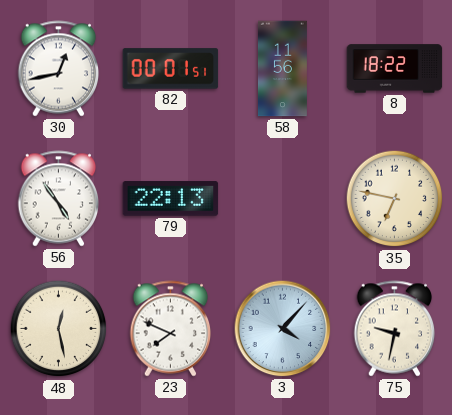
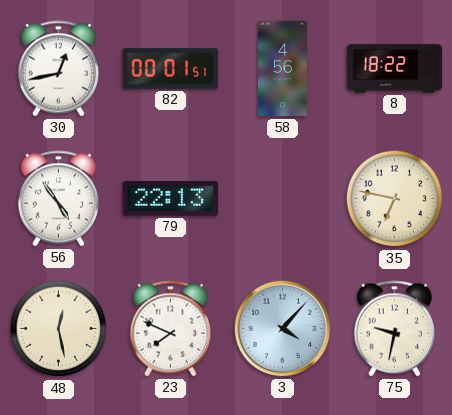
58: 11:56 -> 4:56 (282, 69)
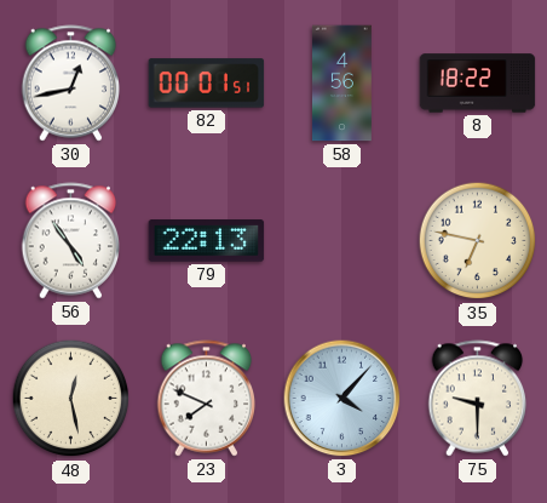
75: 9:32 -> 9:30 (478, 399)
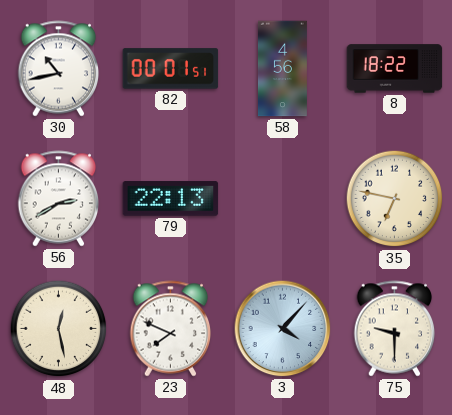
30: 12:43 -> 10:43 (59, 69)
56: 4:54 -> 2:40 (59, 199)
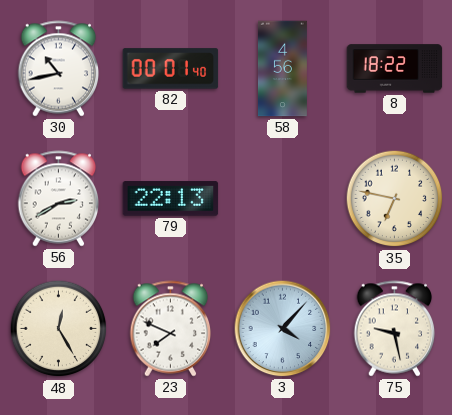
82: 00:01:51 -> 00:01:40 (171, 69)
48: 12:28 -> 12:25 (59, 329)
75: 9:30 -> 9:28 (395, 329)
